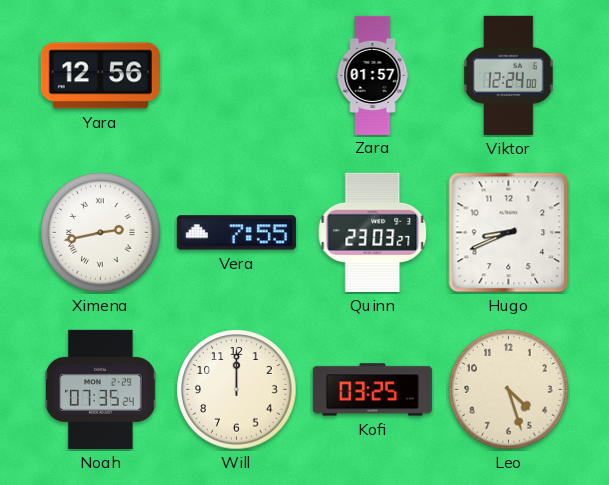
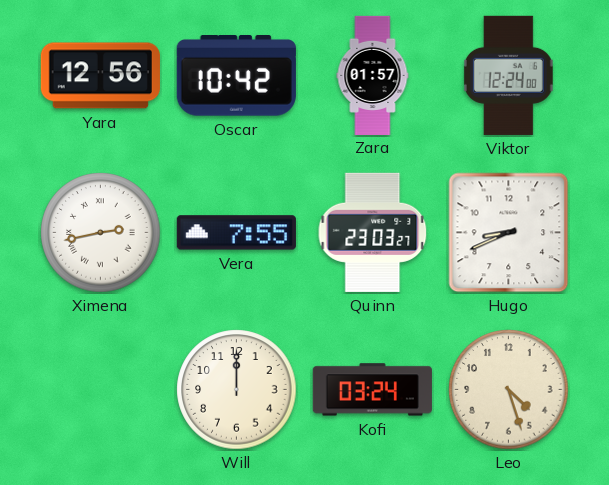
Oscar: none -> 10:42 (236, 76)
Noah: 07:35 -> none (101, 389)
Kofi: 03:25 -> 03:24 (372, 390)
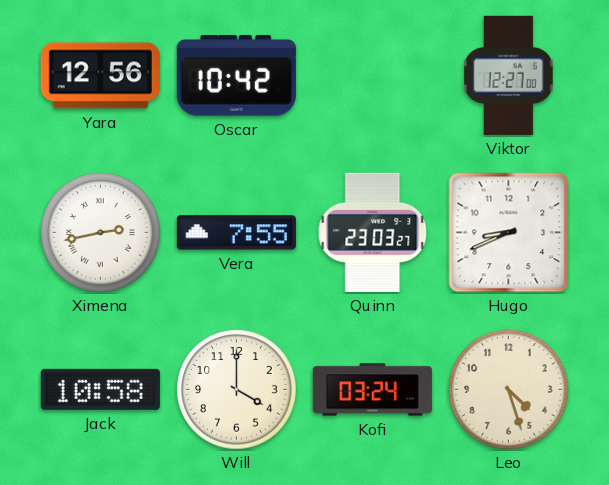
Zara: 01:57 -> none (373, 75)
Viktor: 12:24 -> 12:27 (508, 75)
Jack: none -> 10:58 (100, 389)
Will: 12:00 -> 4:00 (237, 390)
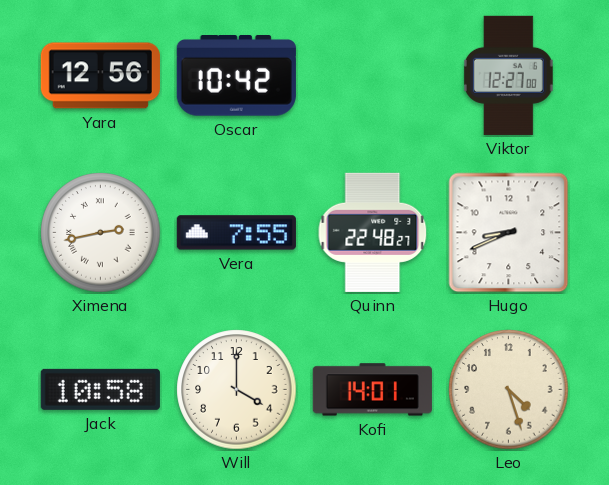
Quinn: 23:03 -> 22:48 (373, 232)
Kofi: 03:24 -> 14:01 (372, 390)
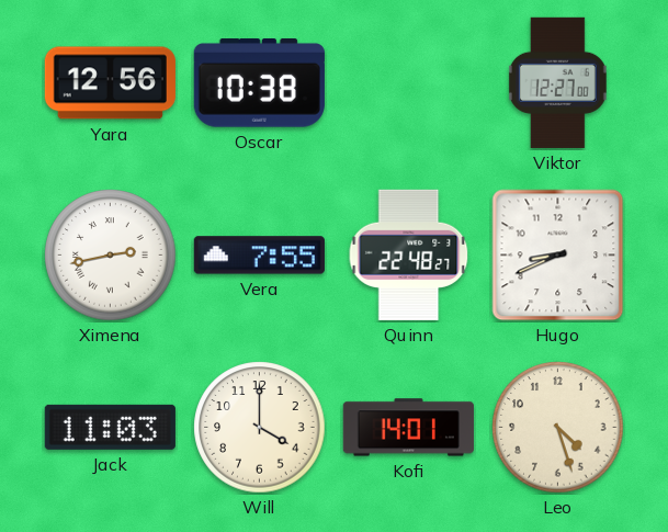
Oscar: 10:42 -> 10:38 (259, 83)
Jack: 10:58 -> 11:03 (110, 427)
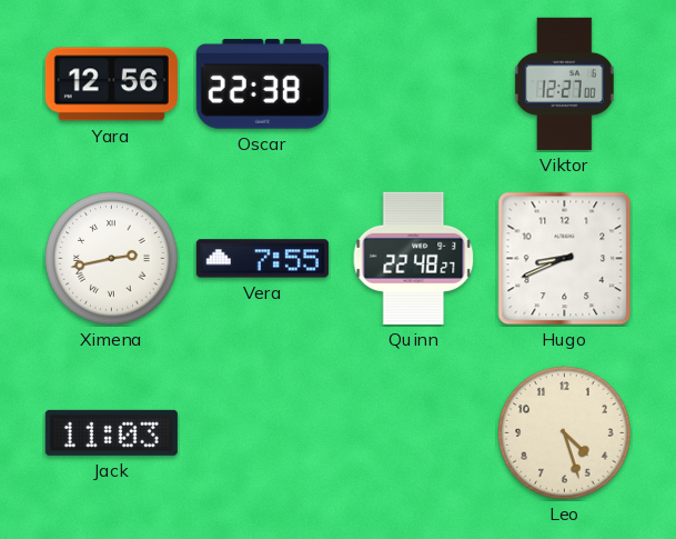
Oscar: 10:38 -> 22:38 (262, 84)
Will: 4:00 -> none (260, 428)
Kofi: 14:01 -> none (408, 428)
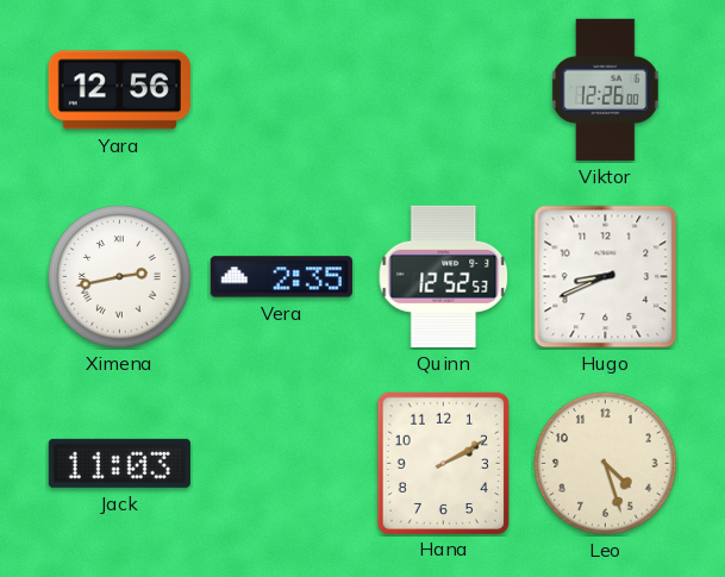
Oscar: 22:38 -> none (262, 84)
Viktor: 12:27 -> 12:26 (605, 89)
Vera: 7:55 -> 2:35 (281, 277)
Quinn: 22:48 -> 12:52 (444, 276)
Hana: none -> 2:10 (443, 463)
